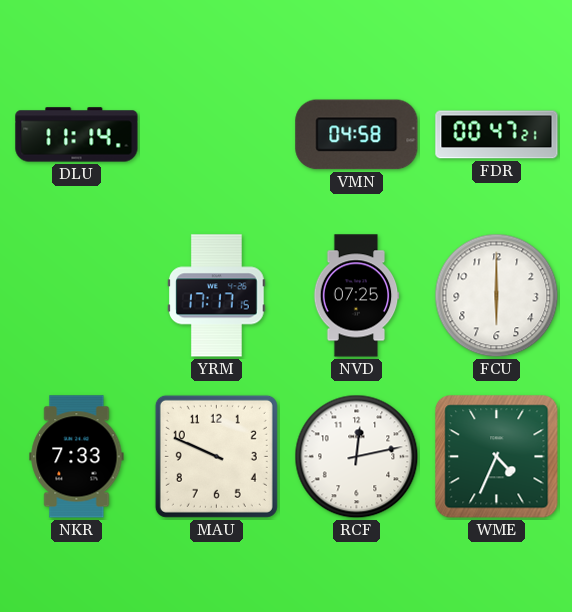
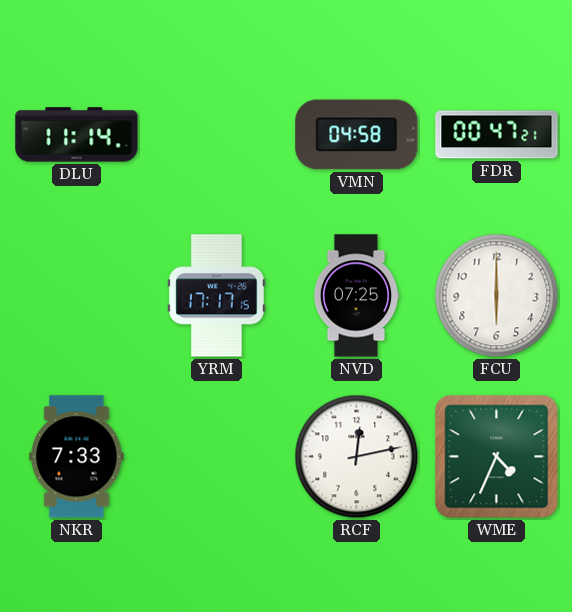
MAU: 9:49 -> none (216, 456)
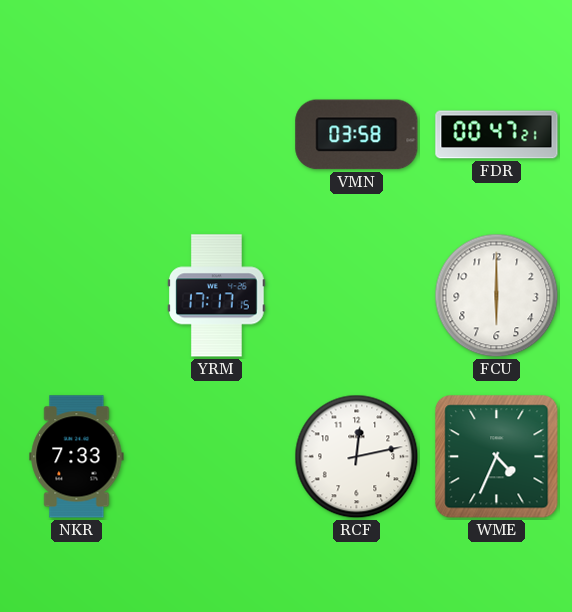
DLU: 11:14 -> none (77, 135)
VMN: 04:58 -> 03:58 (357, 135)
NVD: 07:25 -> none (356, 296)
